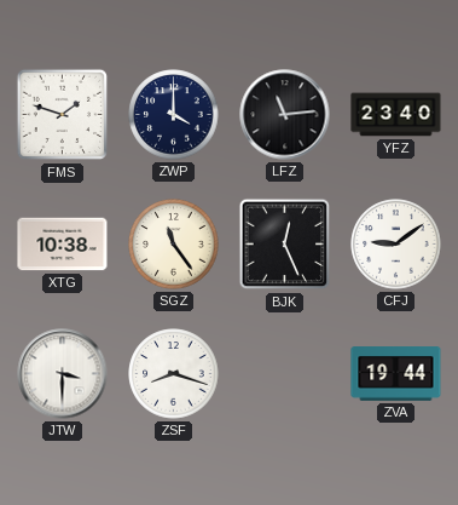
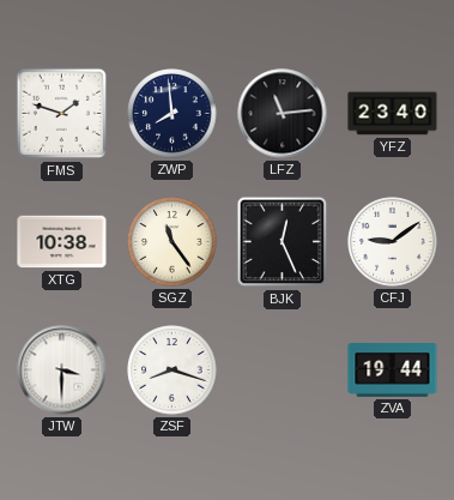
ZWP: 4:00 -> 7:59 (172, 114)
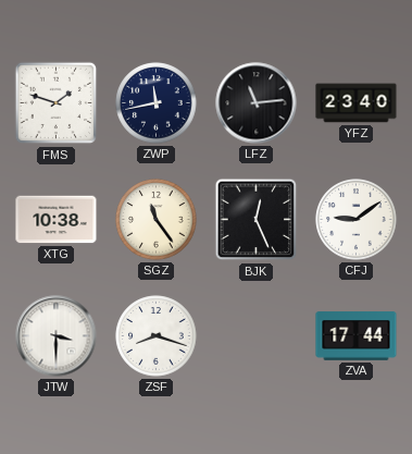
ZWP: 7:59 -> 11:43 (157, 103)
ZVA: 19:44 -> 17:44 (357, 336)
